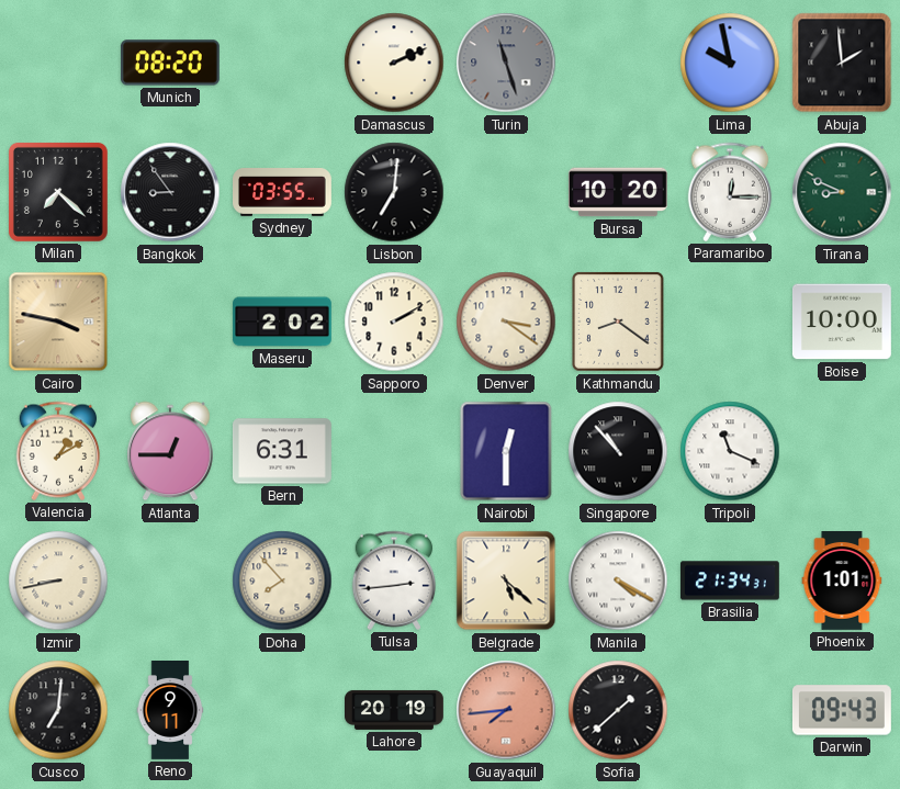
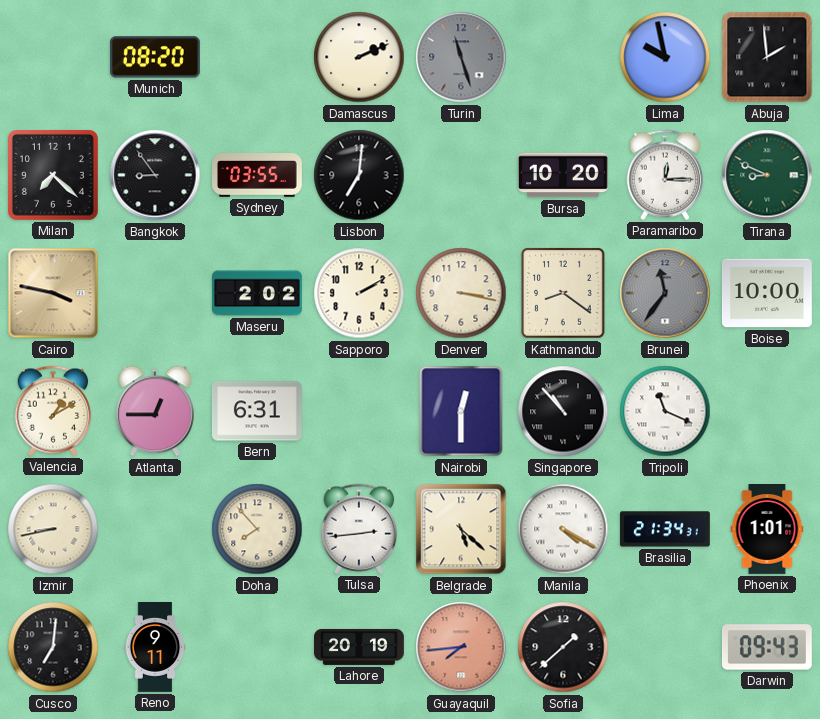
Denver: 3:21 -> 3:17 (461, 293)
Brunei: none -> 11:36 (665, 293)
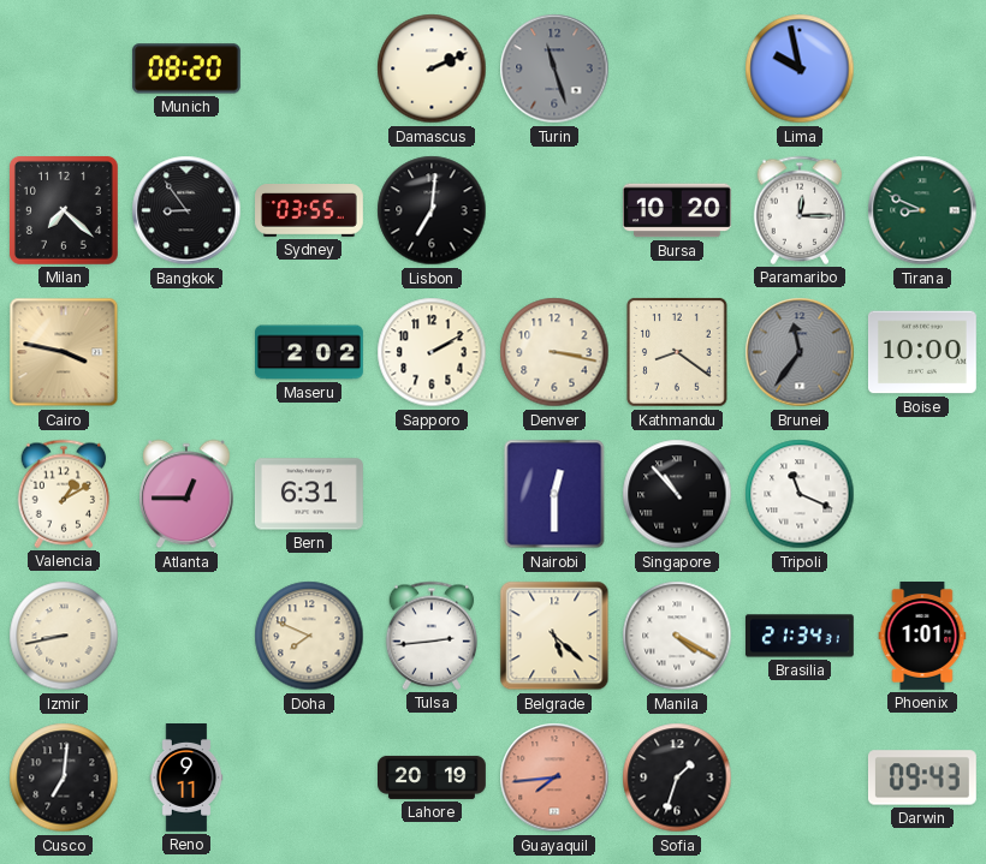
Abuja: 1:59 -> none (767, 57)
Doha: 7:53 -> 7:49 (309, 636)
Sofia: 1:38 -> 1:33 (677, 777)
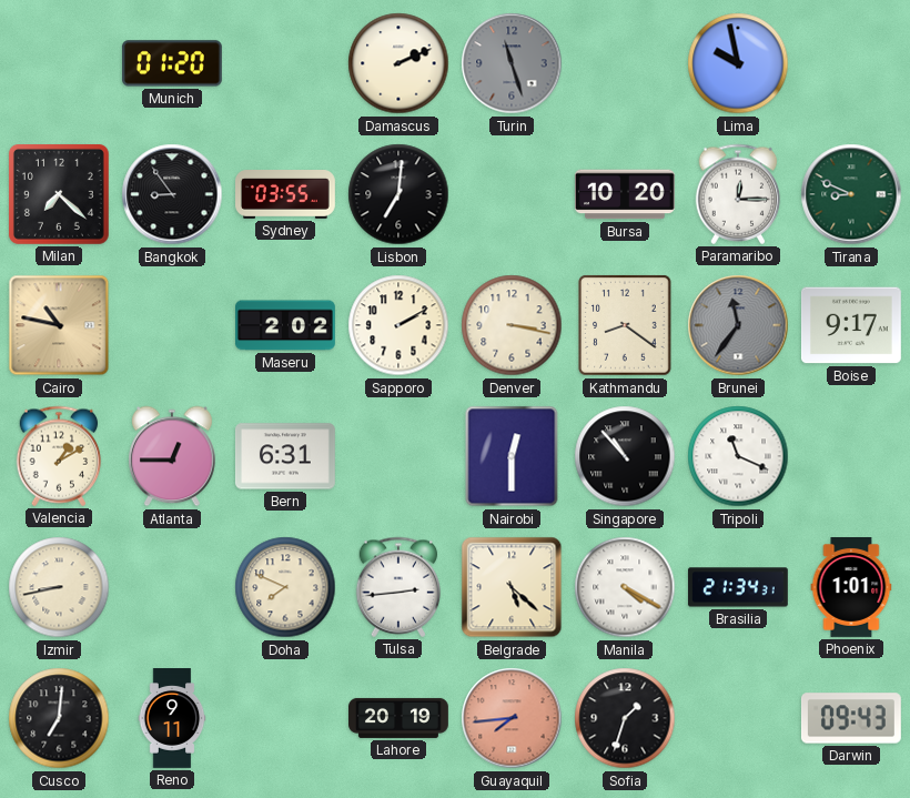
Munich: 08:20 -> 01:20 (172, 63)
Cairo: 3:47 -> 10:47 (59, 325)
Boise: 10:00 -> 9:17 (851, 325)
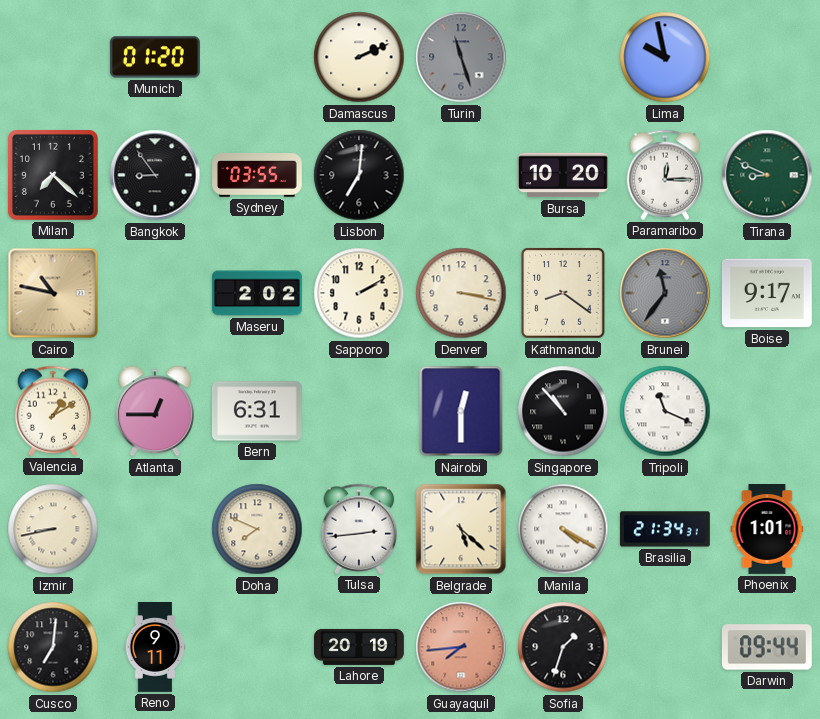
Darwin: 09:43 -> 09:44 (767, 647)
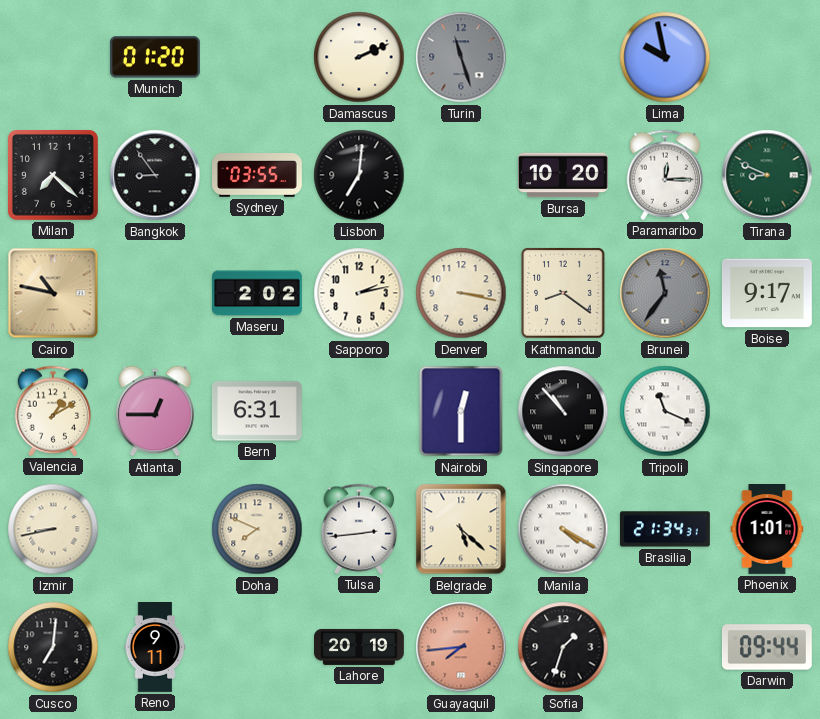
Sapporo: 2:10 -> 2:13 (359, 293)
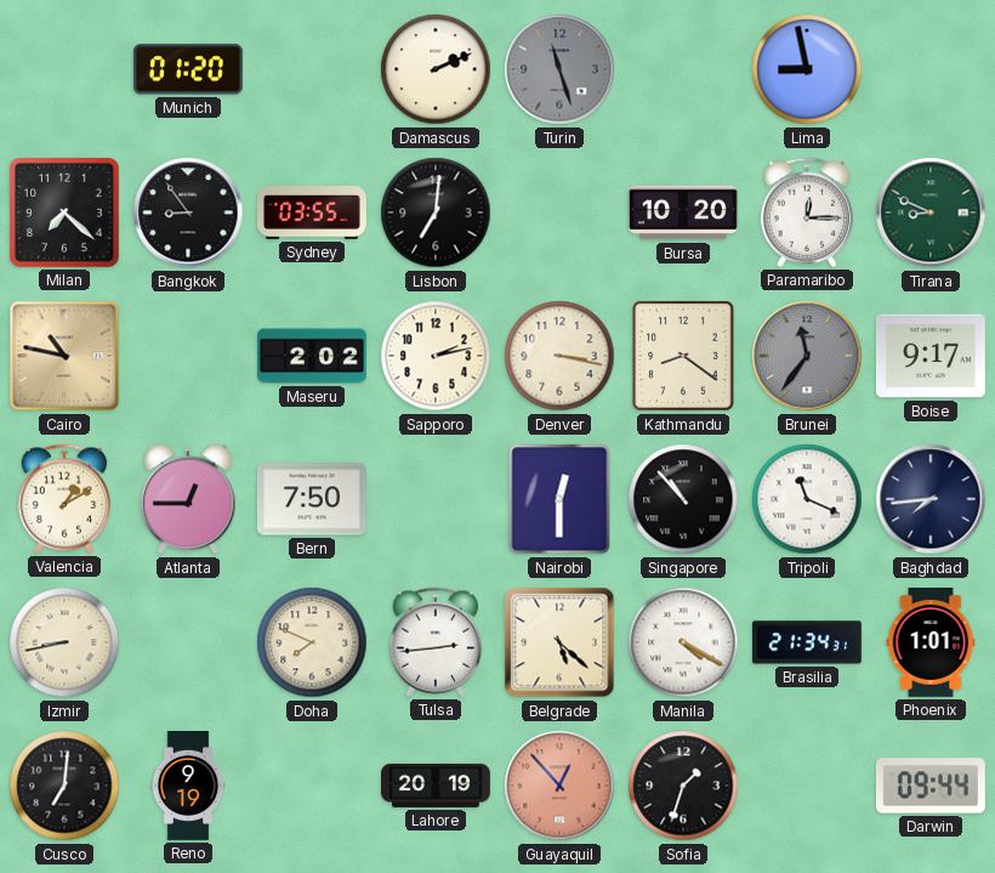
Lima: 9:58 -> 8:58 (807, 69)
Bern: 6:31 -> 7:50 (312, 499)
Baghdad: none -> 7:44 (931, 499)
Reno: 9:11 -> 9:19 (188, 787)
Guayaquil: 7:44 -> 12:53 (559, 786)
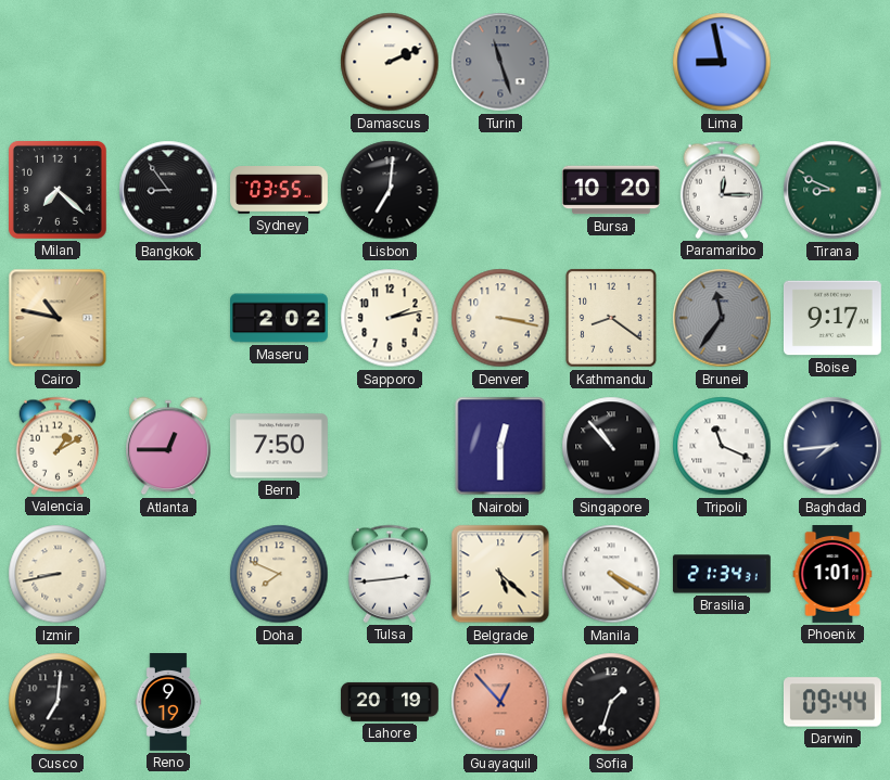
Munich: 01:20 -> none (188, 69)
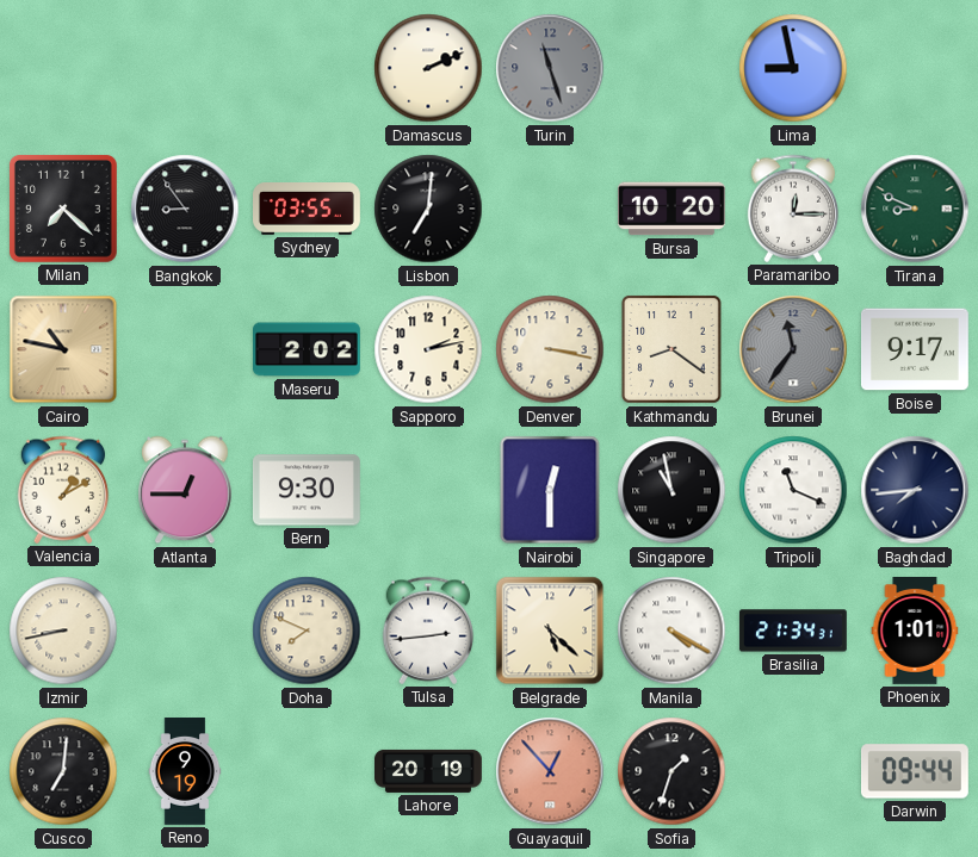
Bern: 7:50 -> 9:30 (307, 490)
Singapore: 10:53 -> 10:58 (671, 490)
